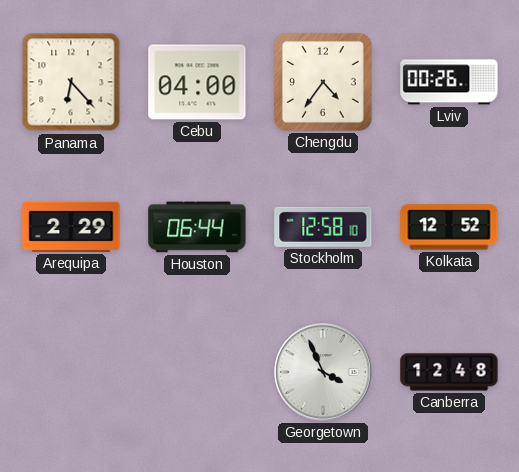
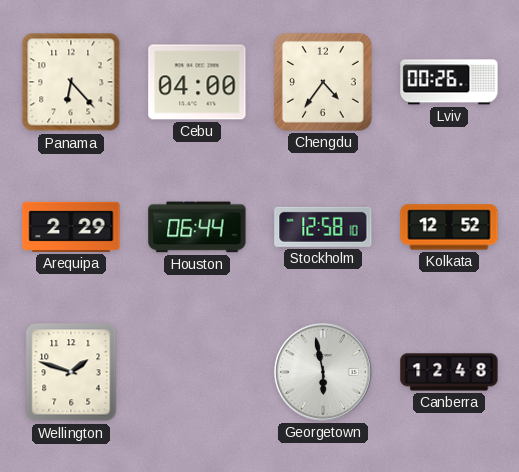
Wellington: none -> 1:48 (71, 372)
Georgetown: 3:56 -> 5:58 (323, 372)
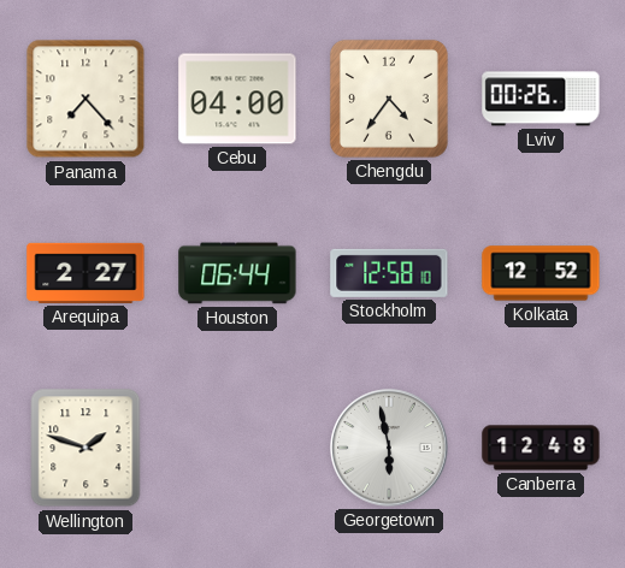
Panama: 6:23 -> 7:23 (86, 99)
Arequipa: 2:29 -> 2:27 (86, 273)
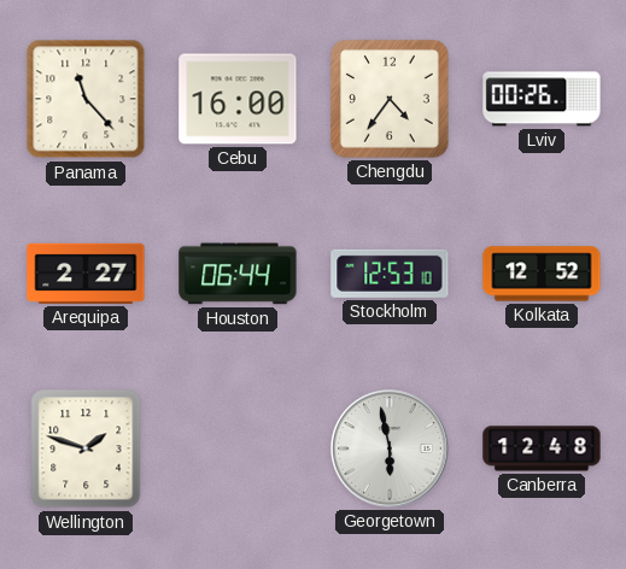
Panama: 7:23 -> 11:23 (86, 99)
Cebu: 04:00 -> 16:00 (238, 99)
Stockholm: 12:58 -> 12:53 (390, 274)
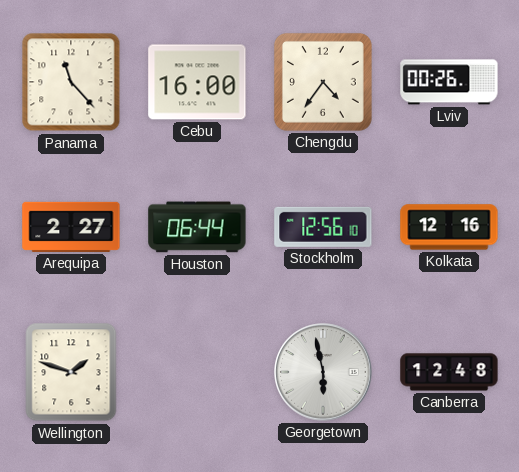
Stockholm: 12:53 -> 12:56 (323, 227)
Kolkata: 12:52 -> 12:16 (449, 227)
